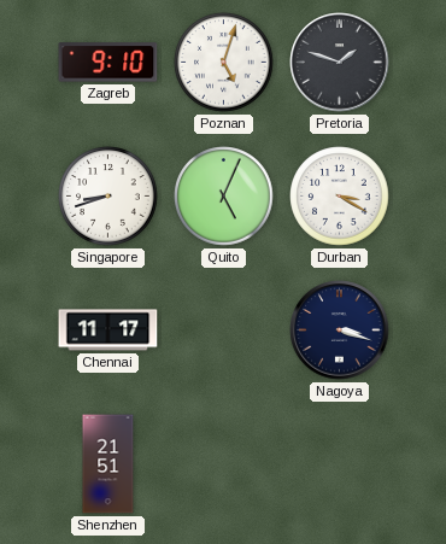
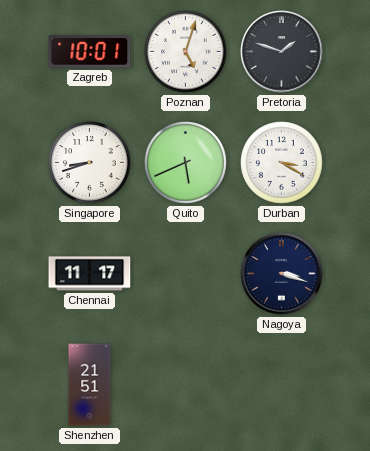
Zagreb: 9:10 -> 10:01 (90, 52)
Quito: 5:04 -> 5:41 (186, 163)
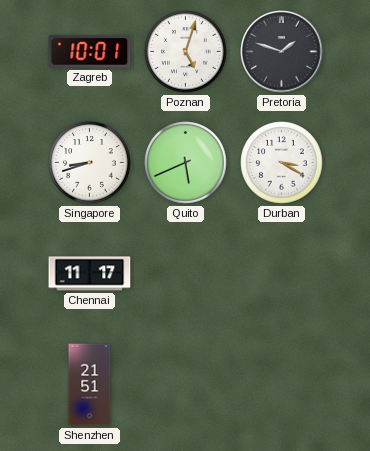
Nagoya: 3:18 -> none (282, 274)
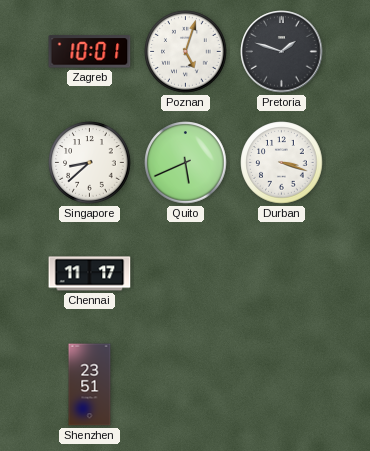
Singapore: 8:42 -> 8:38 (90, 163)
Durban: 3:20 -> 3:18 (282, 163)
Shenzhen: 21:51 -> 23:51 (90, 385)
